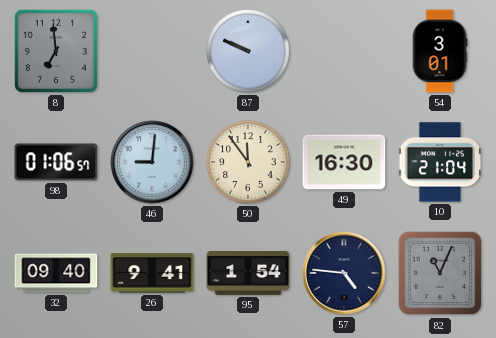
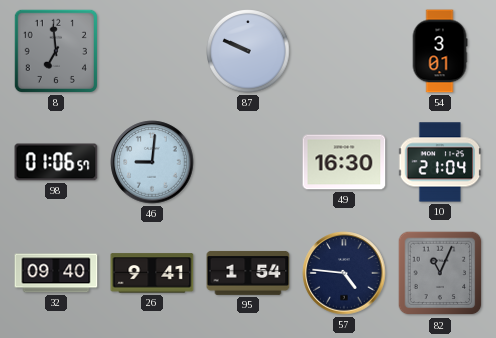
50: 11:54 -> none (248, 162)
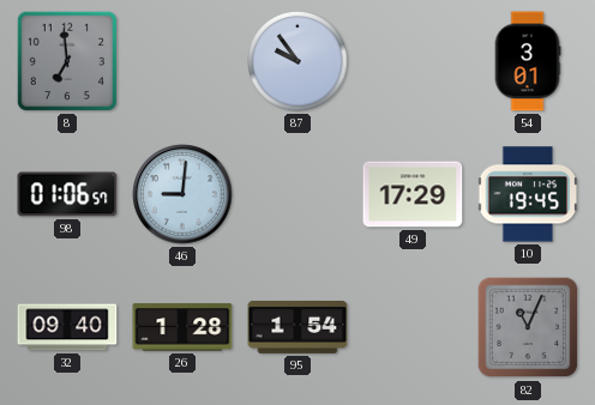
87: 9:49 -> 9:54 (297, 61)
49: 16:30 -> 17:29 (413, 194)
10: 21:04 -> 19:45 (528, 194)
26: 9:41 -> 1:28 (182, 327)
57: 4:46 -> none (344, 273)
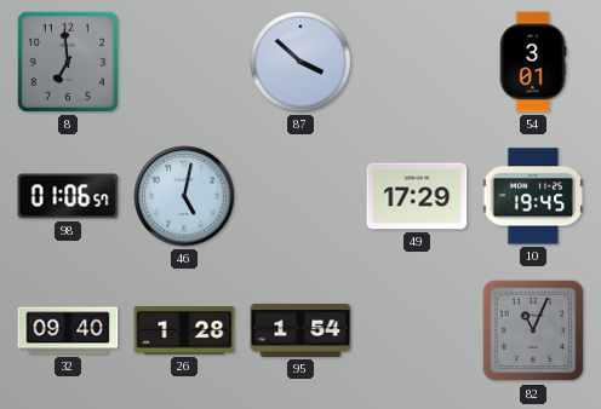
87: 9:54 -> 3:52 (300, 62)
46: 9:01 -> 5:02 (184, 196)
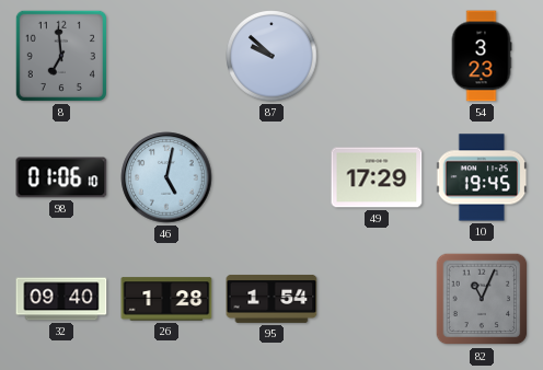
87: 3:52 -> 9:52 (271, 56)
54: 3:01 -> 3:23 (482, 56)
98: 01:06:57 -> 01:06:10 (61, 177)
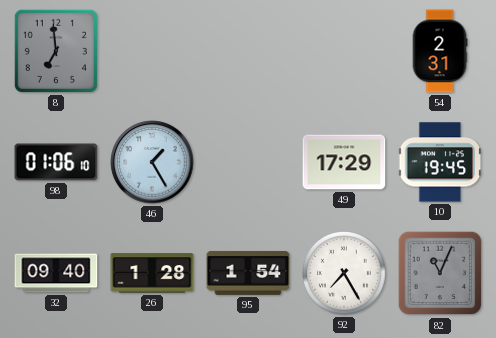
87: 9:52 -> none (271, 56)
54: 3:23 -> 2:31 (440, 51)
46: 5:02 -> 1:25 (152, 162)
92: none -> 7:25 (344, 273)
